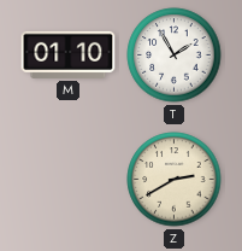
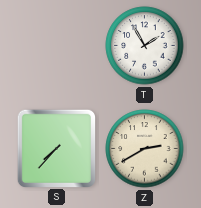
M: 01:10 -> none (69, 54)
S: none -> 7:37 (56, 148)
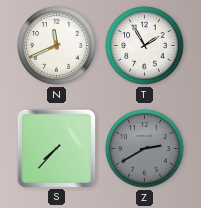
N: none -> 11:41 (57, 46)
Z dial: cream -> grey (145, 149)
